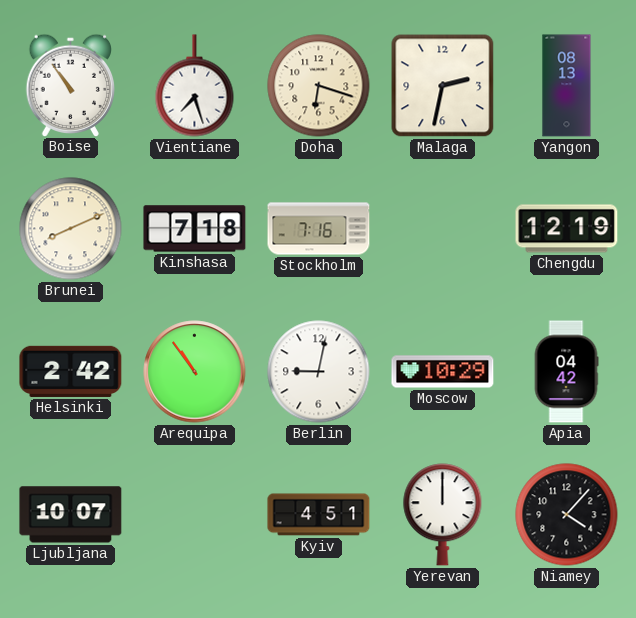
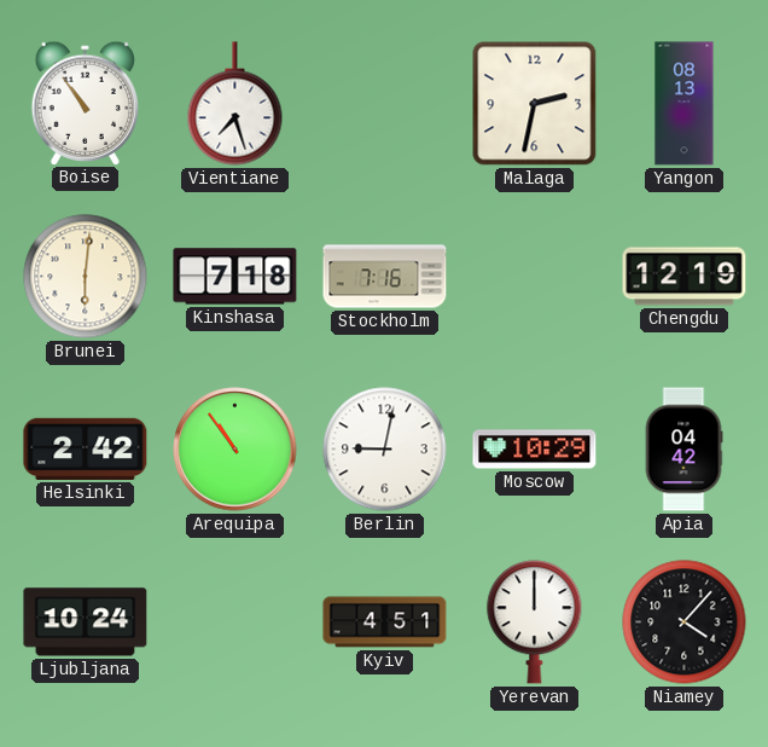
Doha: 6:18 -> none (319, 86)
Brunei: 8:11 -> 6:01 (86, 277)
Ljubljana: 10:07 -> 10:24 (86, 622)
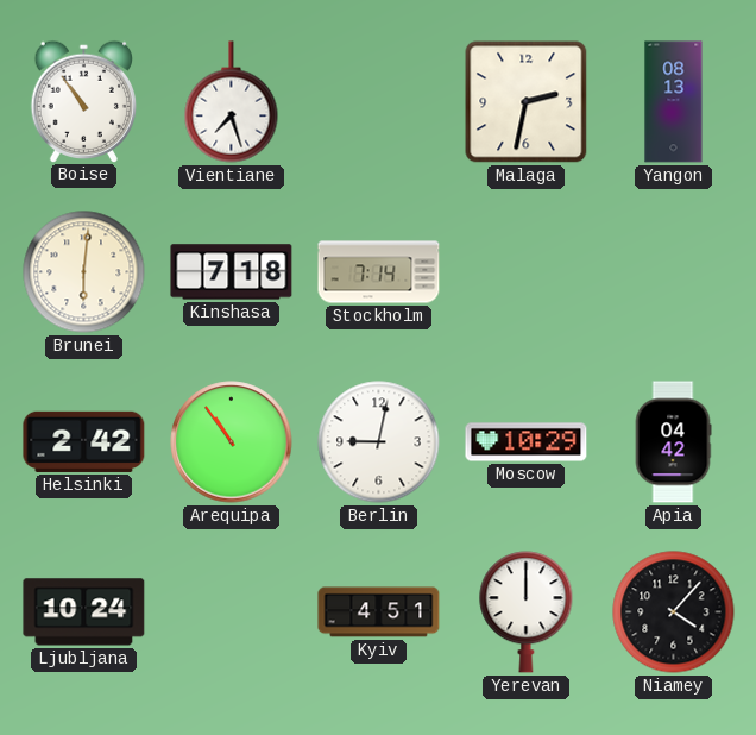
Stockholm: 7:16 -> 7:14 (379, 272)
Chengdu: 12:19 -> none (685, 277)
